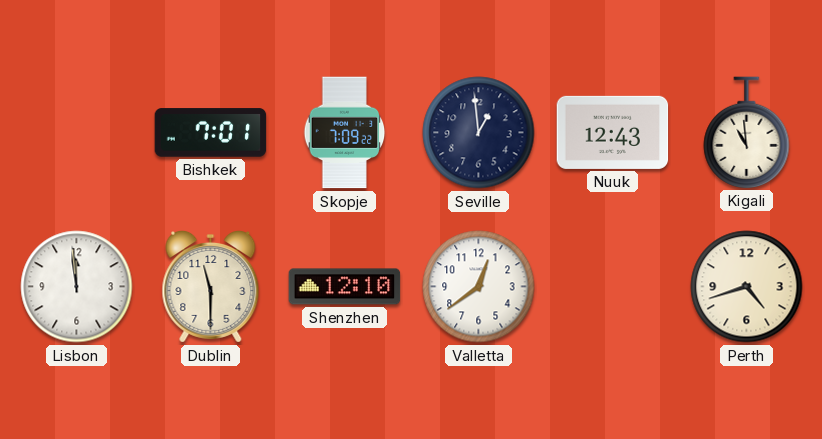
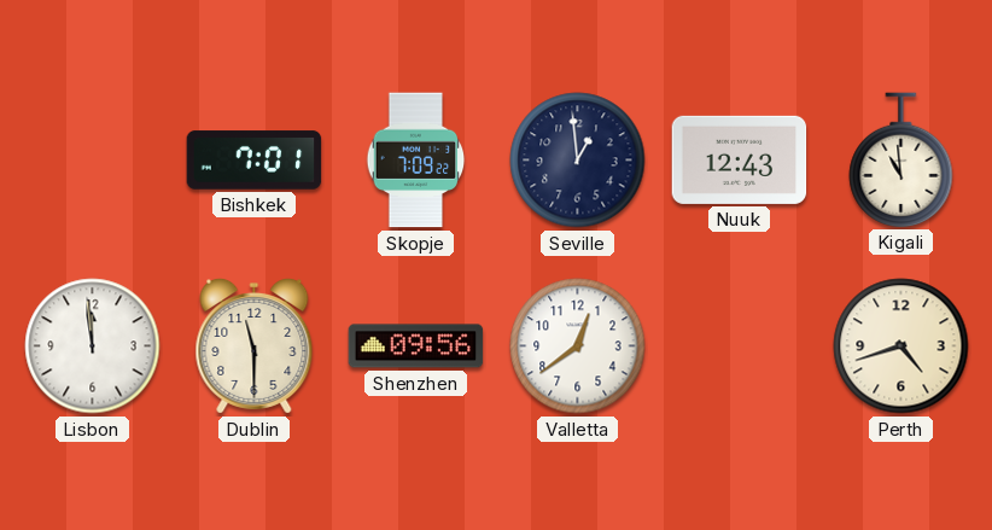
Shenzhen: 12:10 -> 09:56 (416, 346)
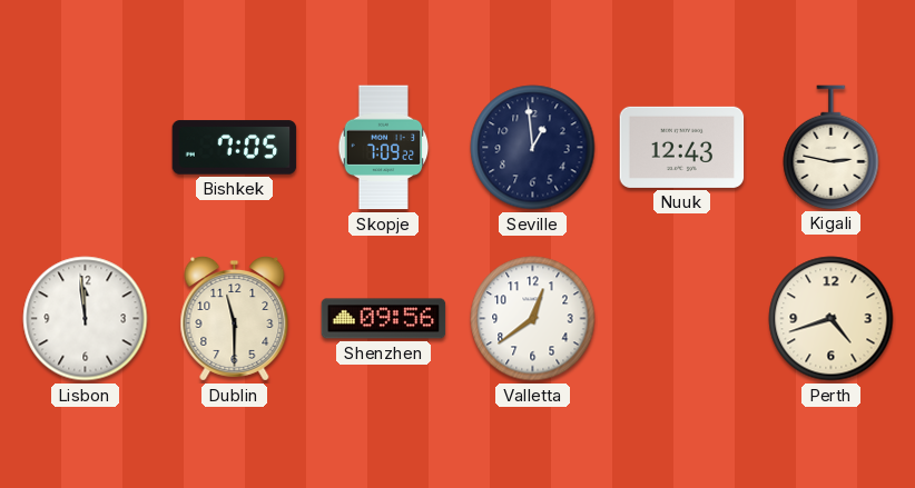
Bishkek: 7:01 -> 7:05 (235, 148)
Kigali: 10:59 -> 2:47 (832, 147)
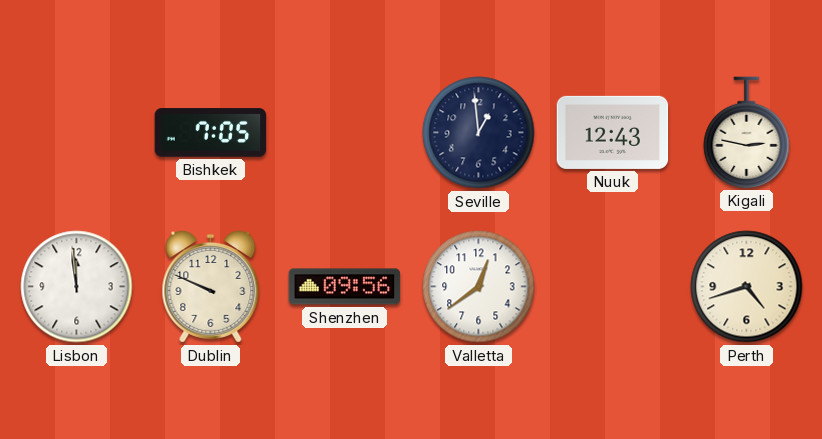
Skopje: 7:09 -> none (384, 148)
Dublin: 11:30 -> 9:49 (211, 287)
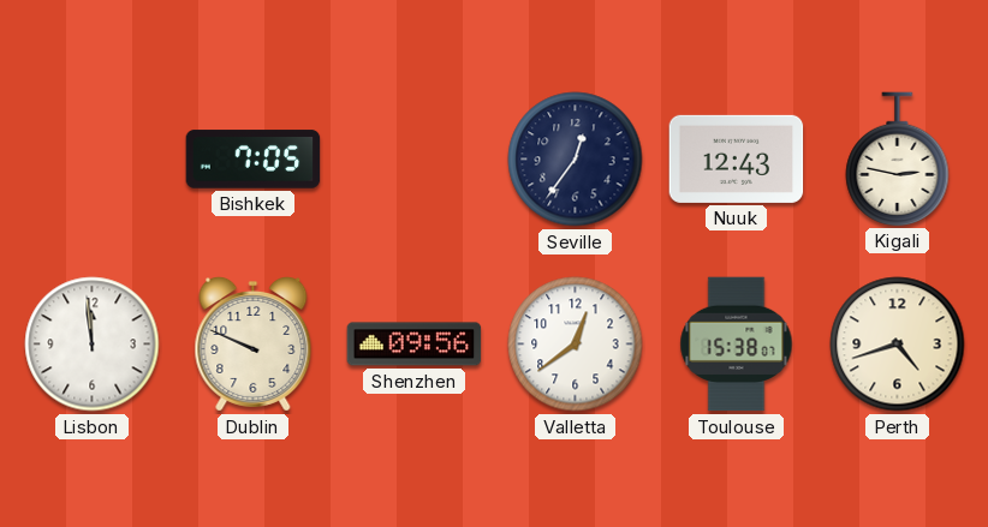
Seville: 12:59 -> 12:36 (576, 160)
Toulouse: none -> 15:38 (737, 345)
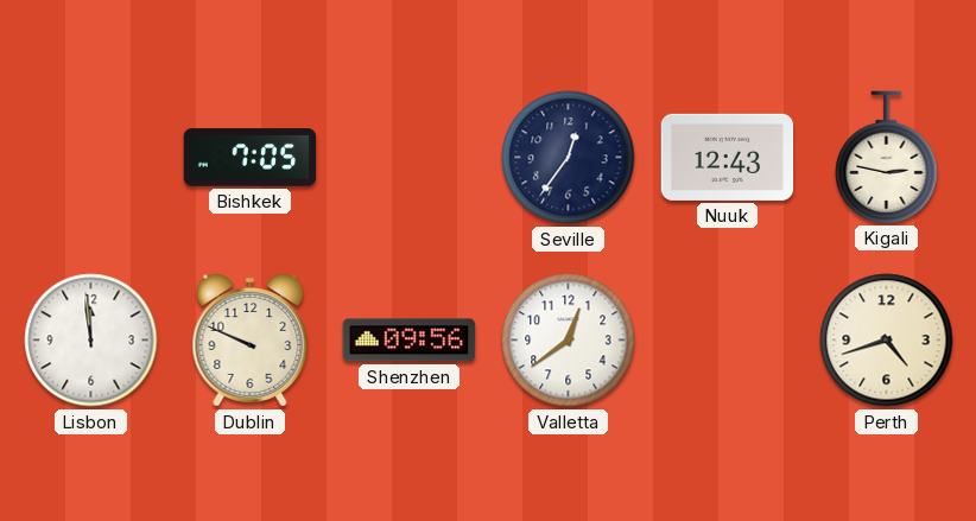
Toulouse: 15:38 -> none (737, 345)
